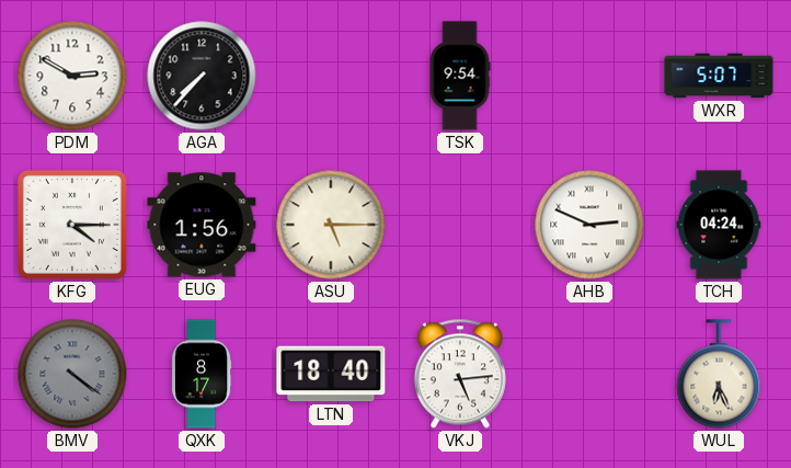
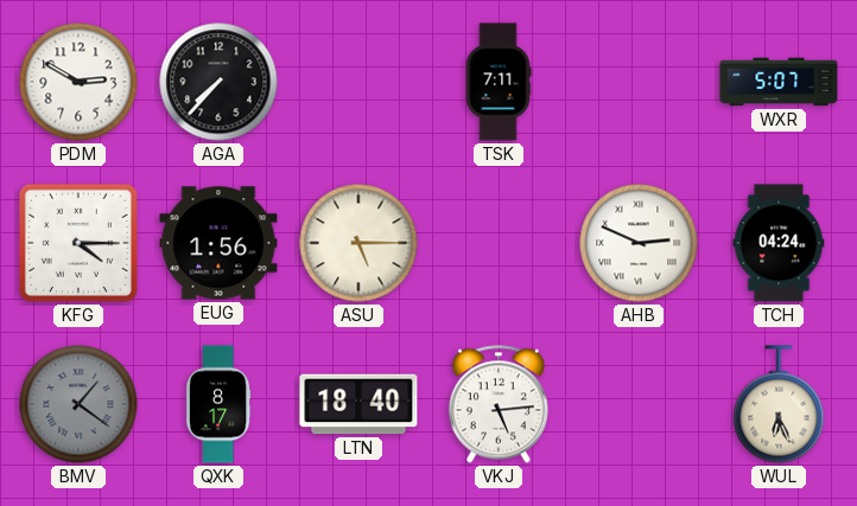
TSK: 9:54 -> 7:11 (499, 82)
BMV: 4:21 -> 1:21 (78, 404)
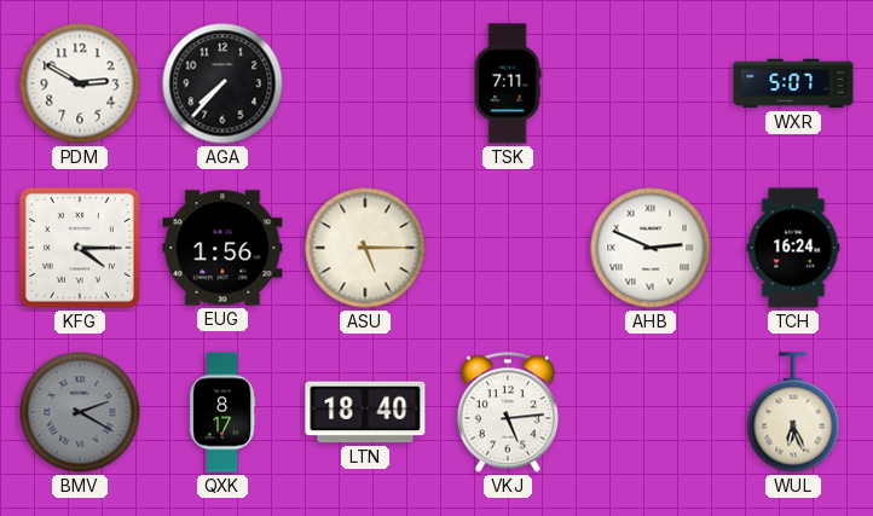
TCH: 04:24 -> 16:24 (793, 248)
BMV: 1:21 -> 2:20 (80, 412)
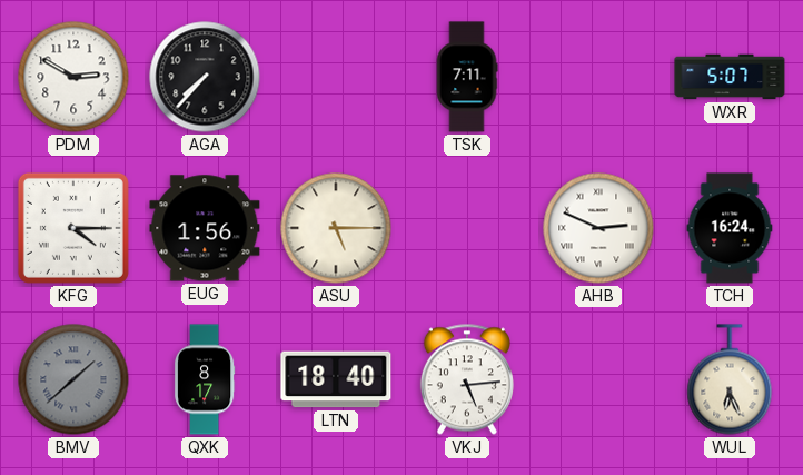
BMV: 2:20 -> 1:38 (73, 379)
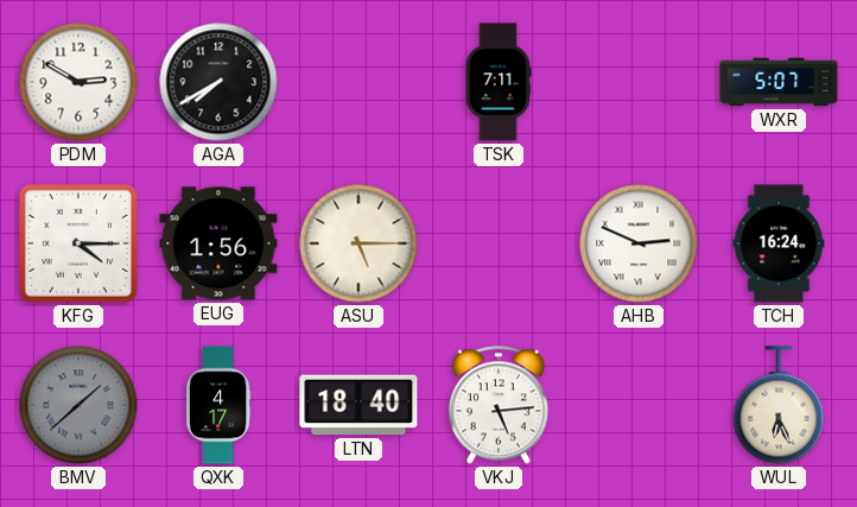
AGA: 7:37 -> 7:40 (218, 82)
QXK: 8:17 -> 4:17 (218, 405)
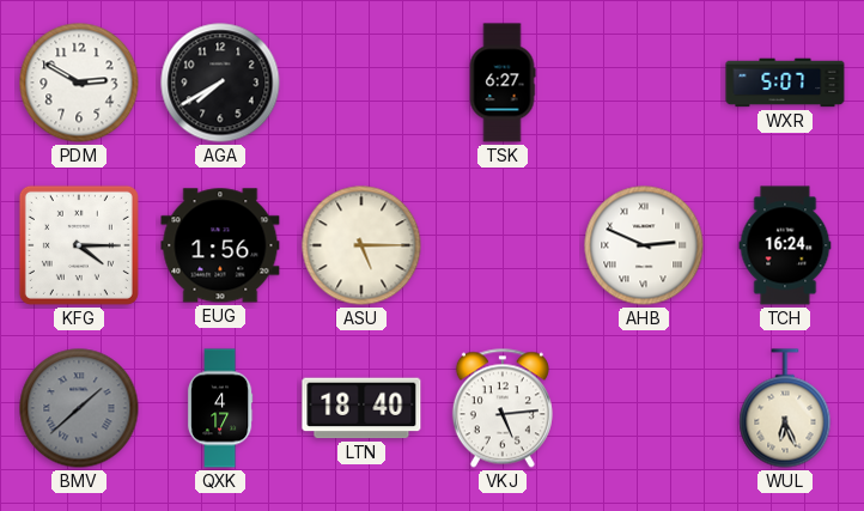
TSK: 7:11 -> 6:27 (503, 83)
